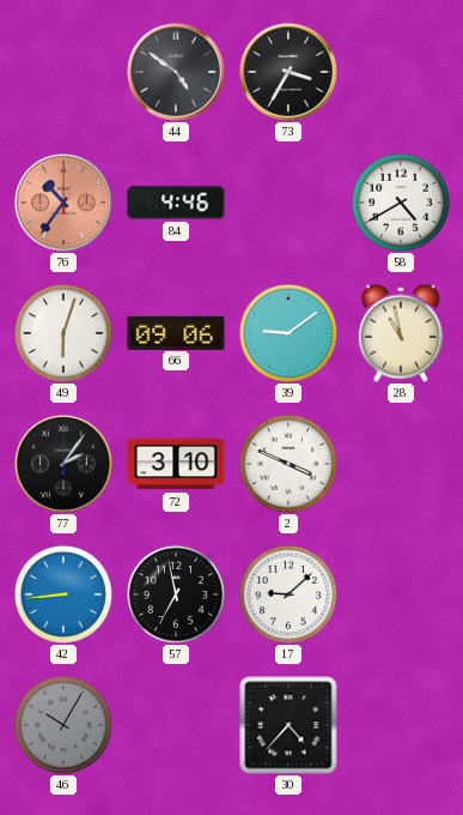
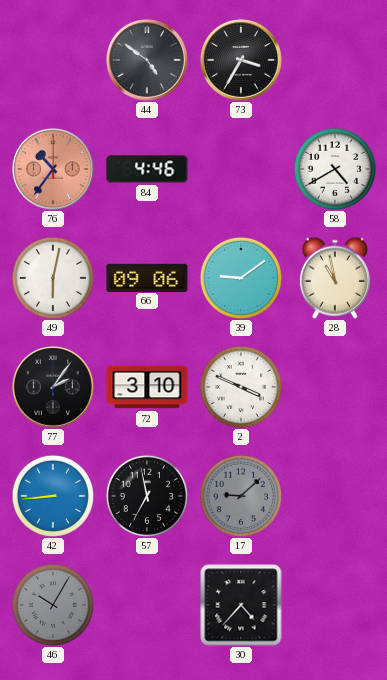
49: 6:03 -> 6:02 (53, 278)
17 dial: white -> grey (241, 496)
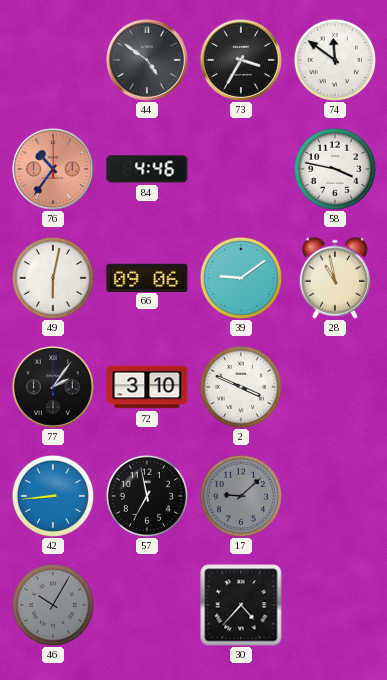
74: none -> 11:51 (335, 60)
58: 4:40 -> 3:47 (335, 169)
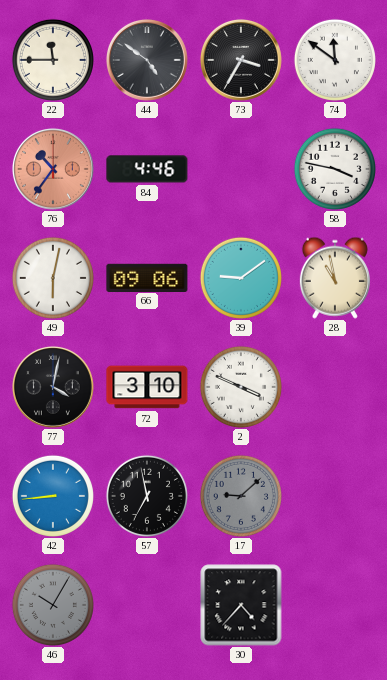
22: none -> 11:45 (53, 60)
77: 2:06 -> 4:02 (53, 387)
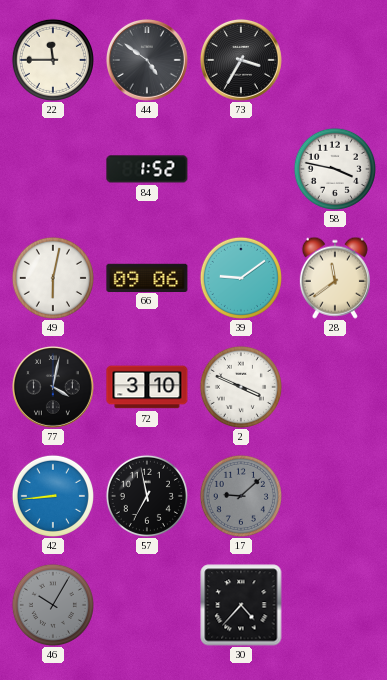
74: 11:51 -> none (335, 60)
76: 10:36 -> none (53, 169)
84: 4:46 -> 1:52 (147, 169)
28: 10:58 -> 11:39 (335, 278)
